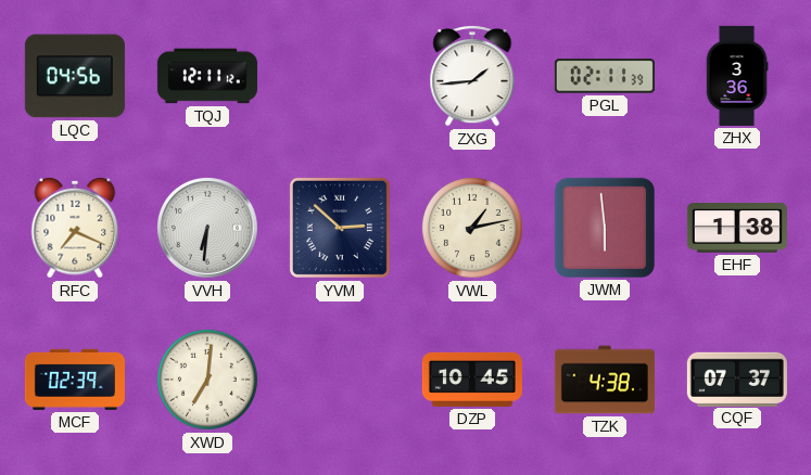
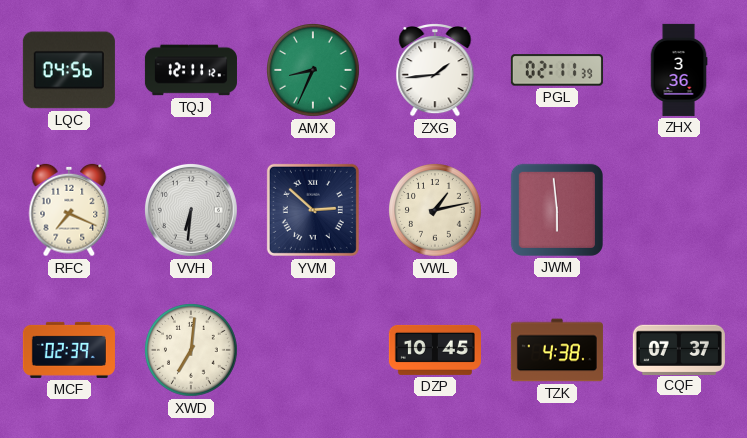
AMX: none -> 8:34 (314, 71)
EHF: 1:38 -> none (737, 228)
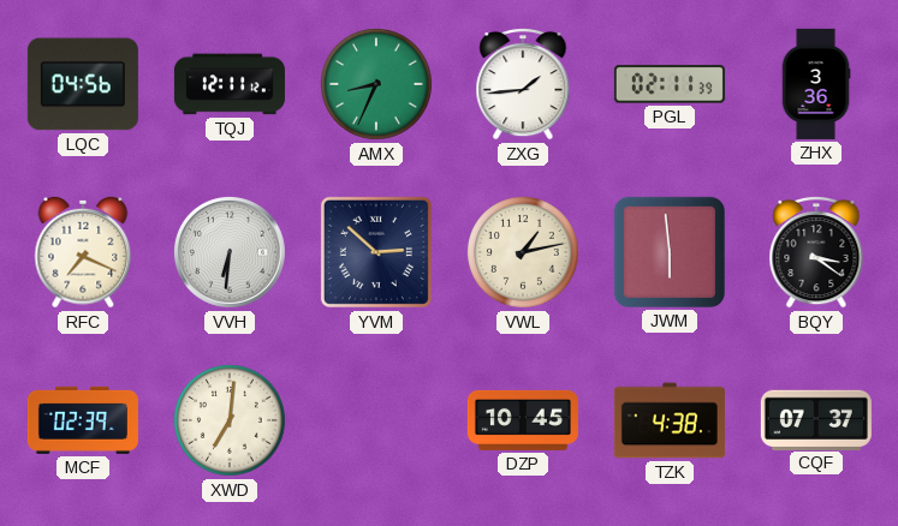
BQY: none -> 3:21 (816, 253)
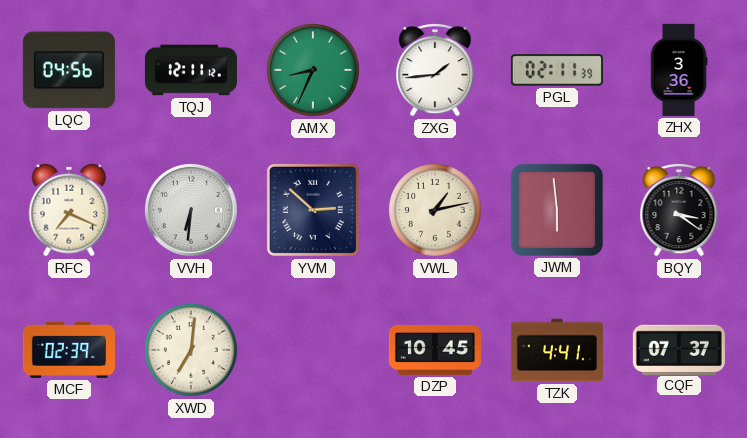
TZK: 4:38 -> 4:41 (557, 350)
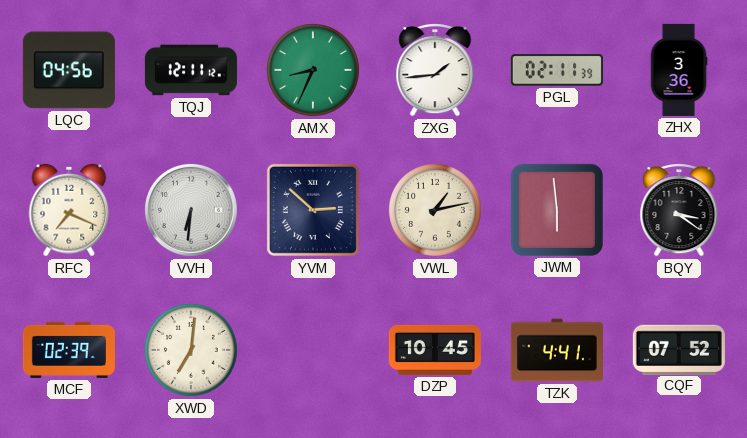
CQF: 07:37 -> 07:52 (679, 349)
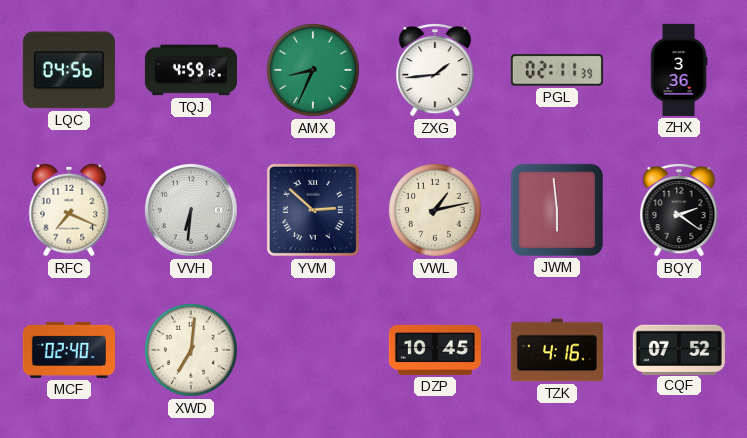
TQJ: 12:11 -> 4:59 (191, 70)
BQY: 3:21 -> 2:21 (679, 211)
MCF: 02:39 -> 02:40 (69, 350)
TZK: 4:41 -> 4:16 (557, 350)
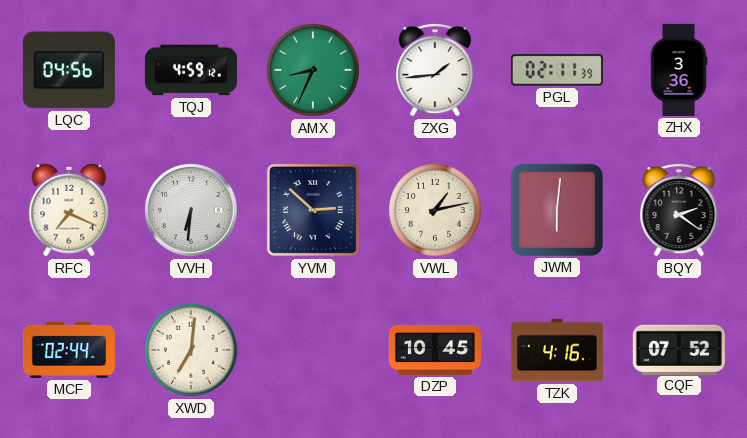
JWM: 5:59 -> 6:01 (557, 210)
MCF: 02:40 -> 02:44 (69, 350)
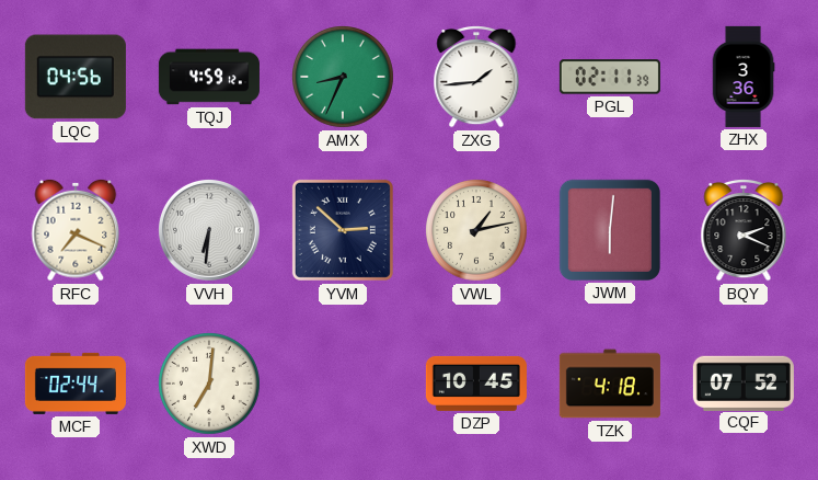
BQY: 2:21 -> 2:19 (744, 231)
TZK: 4:16 -> 4:18 (610, 384)
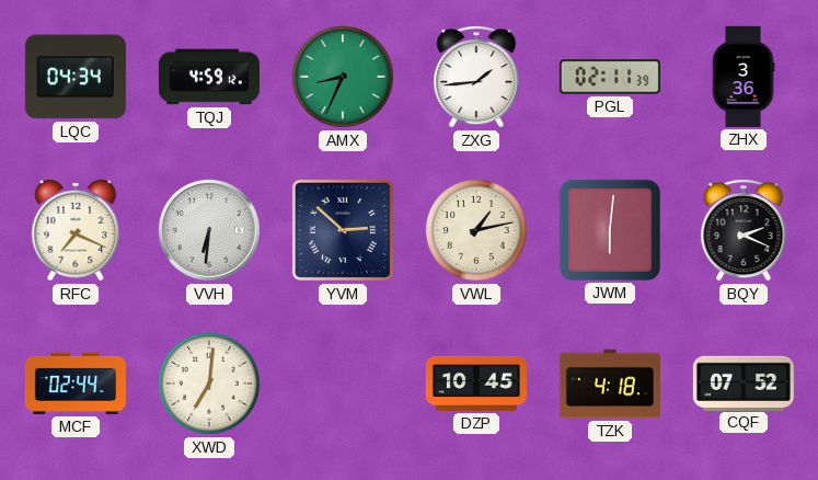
LQC: 04:56 -> 04:34 (76, 77)
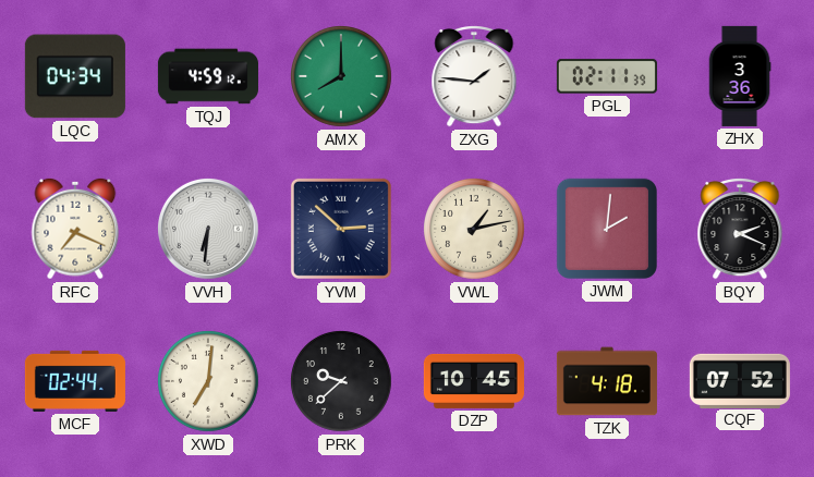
AMX: 8:34 -> 8:00 (342, 77)
ZXG: 1:44 -> 1:46 (474, 77)
JWM: 6:01 -> 2:01 (607, 229)
PRK: none -> 9:38 (342, 382)
